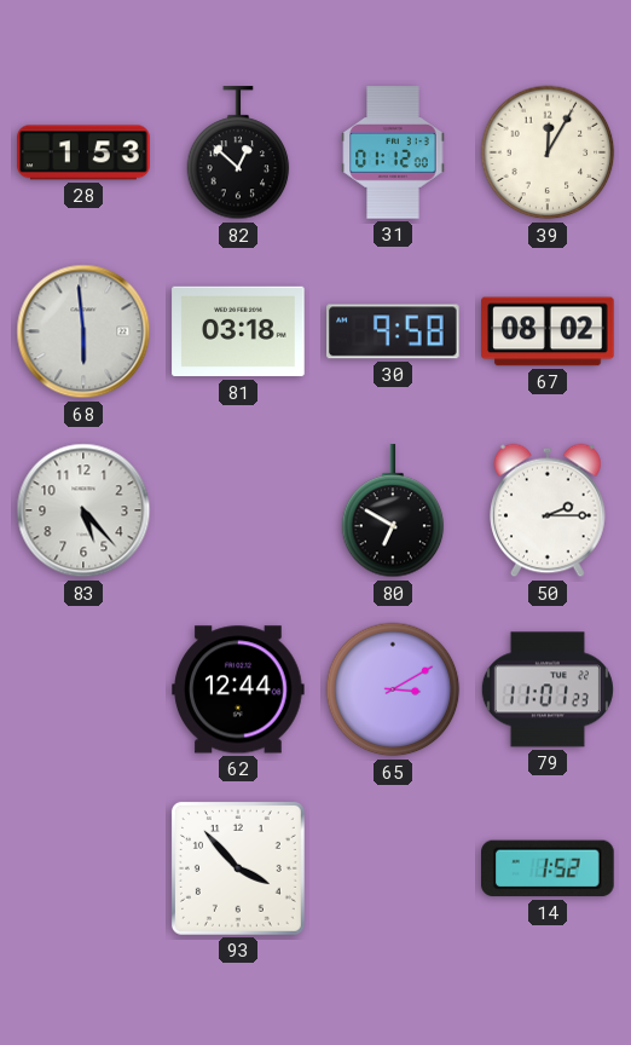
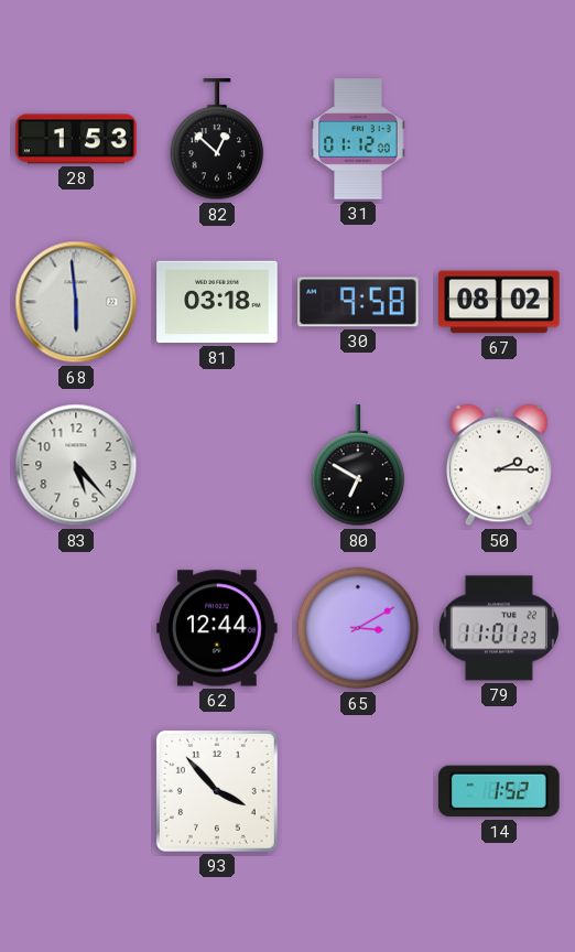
39: 12:05 -> none (548, 152)
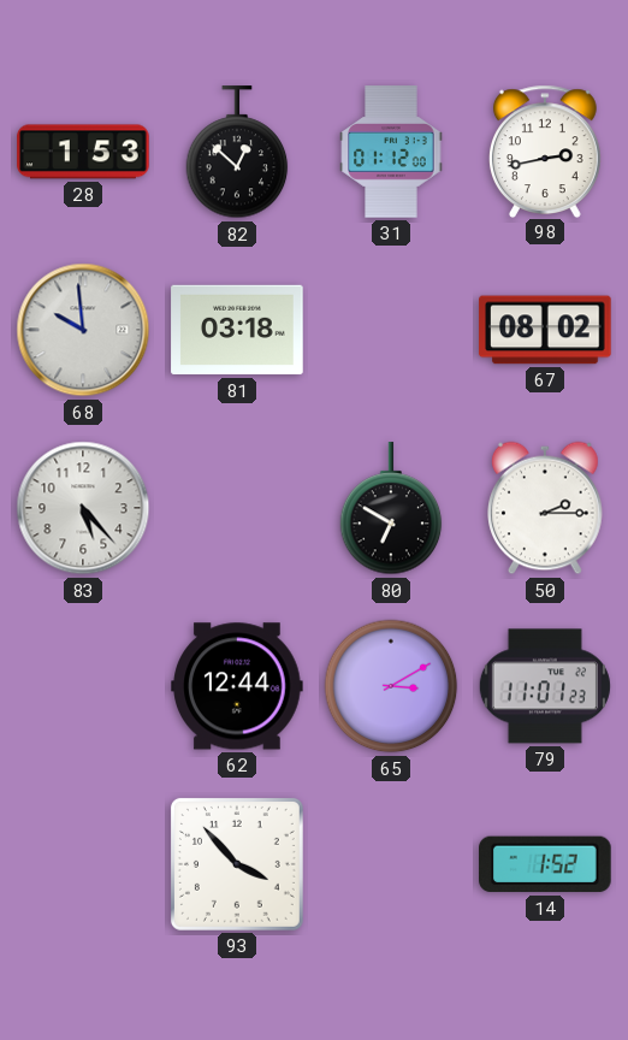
98: none -> 2:43 (545, 150)
68: 5:59 -> 9:59 (83, 330)
30: 9:58 -> none (358, 302)
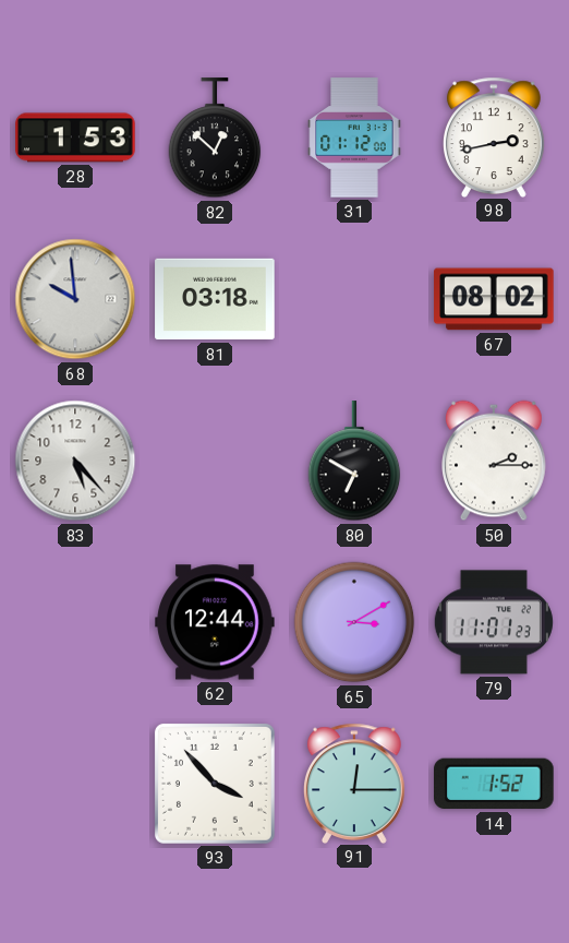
91: none -> 12:15 (354, 783)
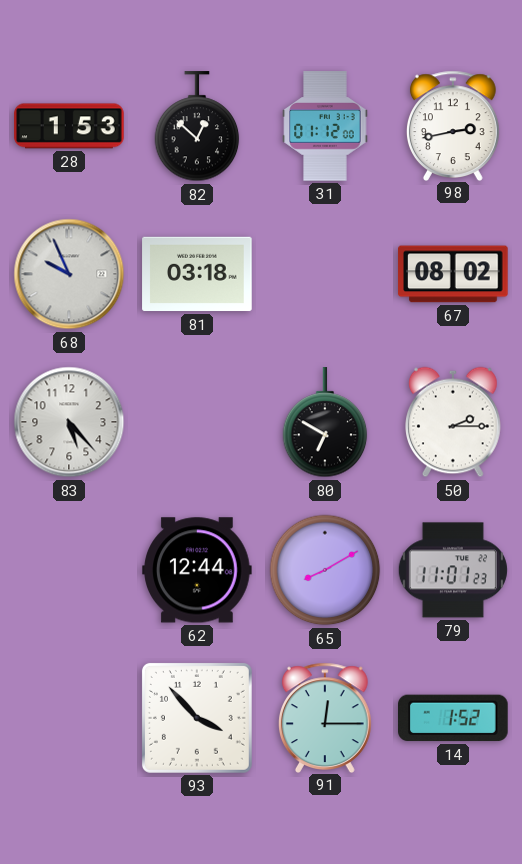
68: 9:59 -> 9:56 (69, 274)
65: 3:10 -> 8:10 (325, 570)
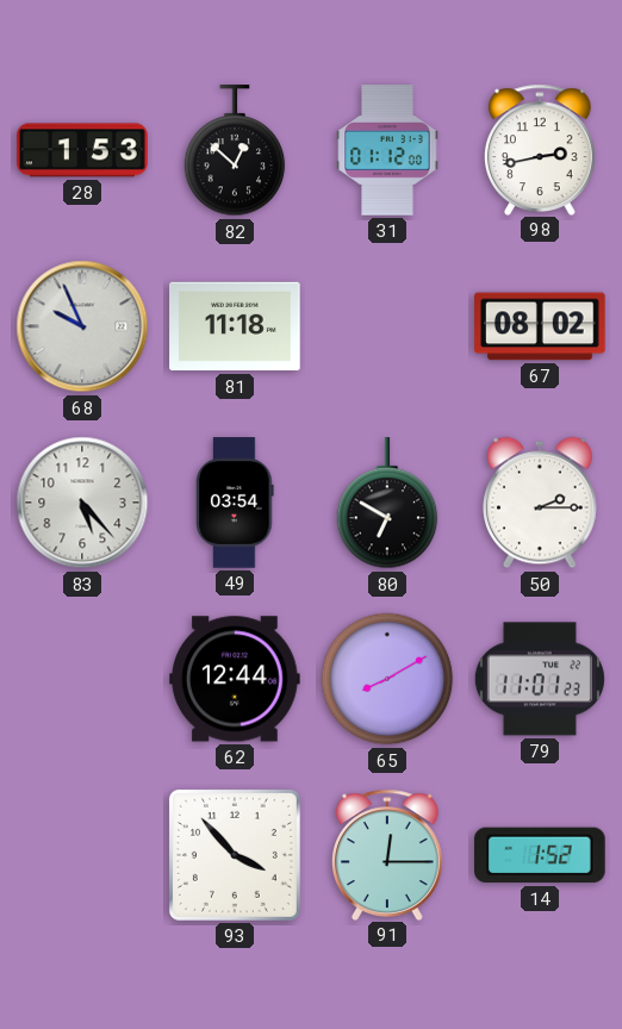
81: 03:18 -> 11:18 (235, 326)
49: none -> 03:54 (235, 503)
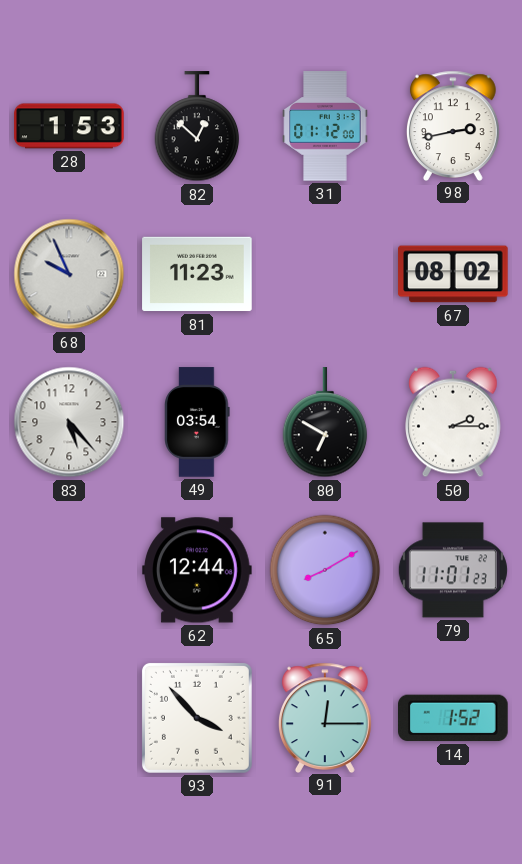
81: 11:18 -> 11:23 (197, 274)
